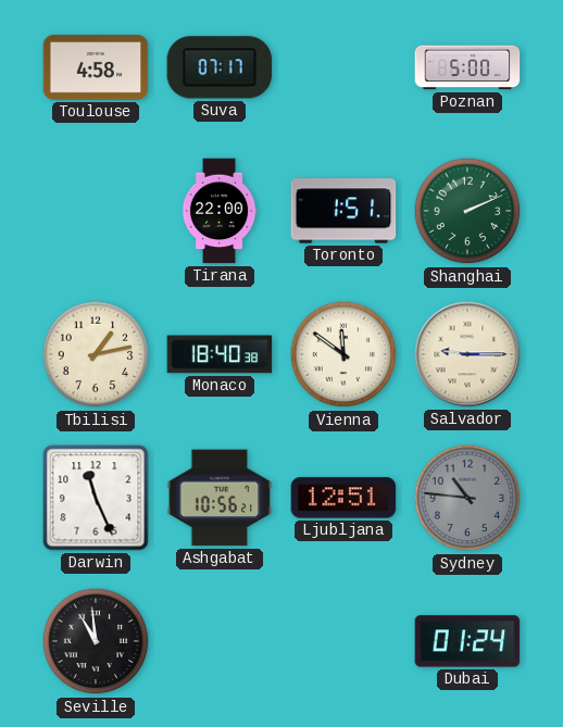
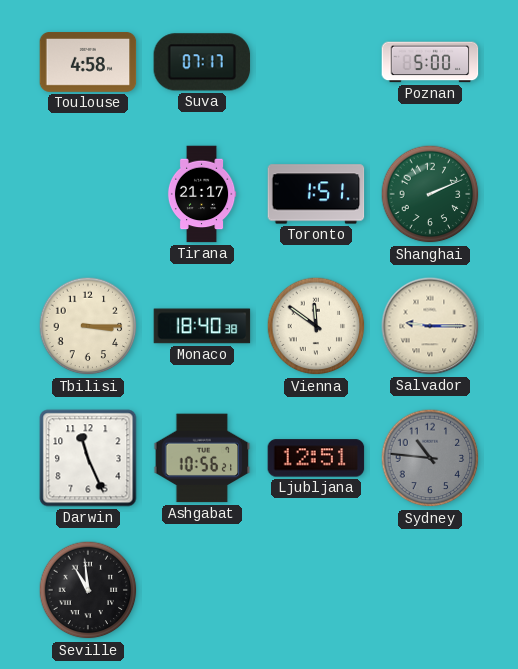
Tirana: 22:00 -> 21:17 (202, 194)
Tbilisi: 1:13 -> 3:15 (88, 326)
Dubai: 01:24 -> none (467, 641)
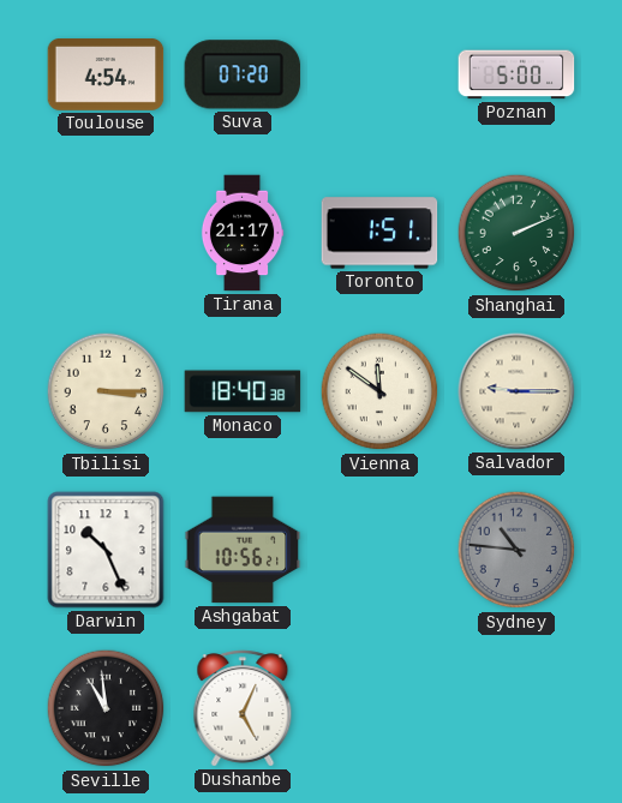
Toulouse: 4:58 -> 4:54 (106, 76)
Suva: 07:17 -> 07:20 (243, 74)
Darwin: 11:26 -> 10:26 (106, 550)
Ljubljana: 12:51 -> none (316, 458)
Dushanbe: none -> 5:04 (243, 708)
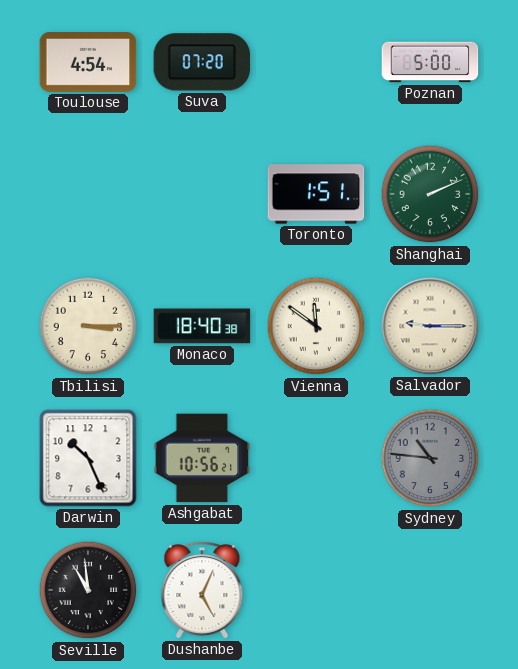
Tirana: 21:17 -> none (243, 233)
